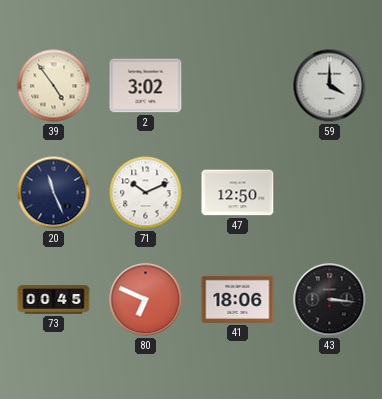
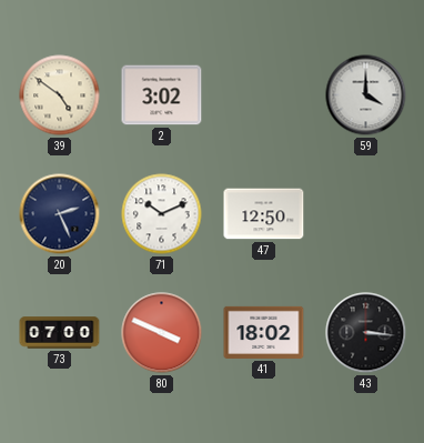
39: 4:54 -> 4:51 (60, 95)
20: 11:26 -> 2:26 (60, 214)
73: 00:45 -> 07:00 (60, 333)
80: 6:49 -> 3:49 (162, 333)
41: 18:06 -> 18:02 (264, 332)
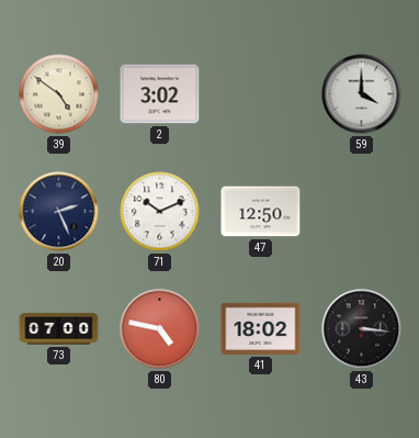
80: 3:49 -> 4:47 (160, 329)
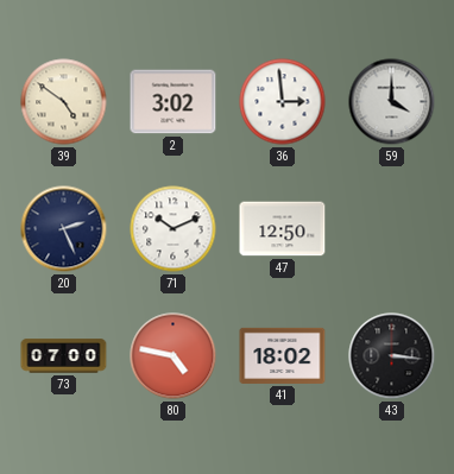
36: none -> 2:59 (283, 102)
